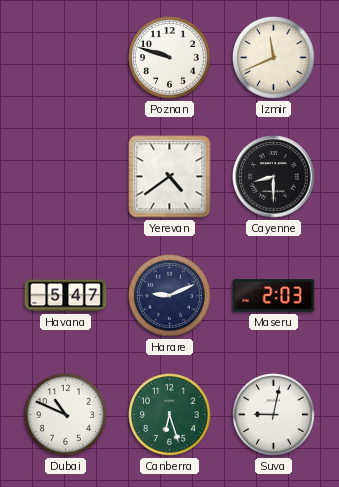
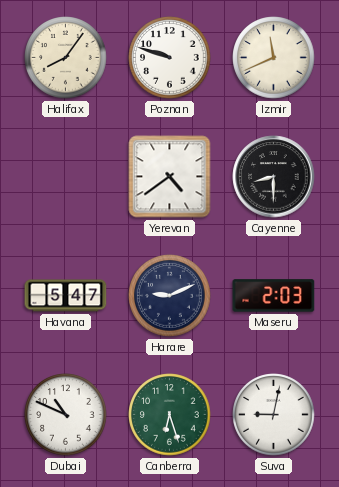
Halifax: none -> 8:06 (66, 58)
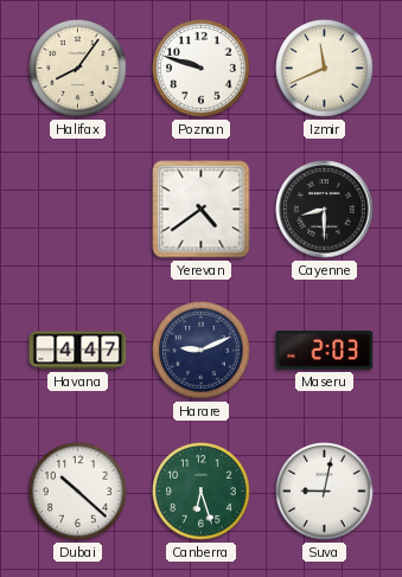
Havana: 5:47 -> 4:47 (78, 351)
Dubai: 10:49 -> 10:22 (78, 492)
